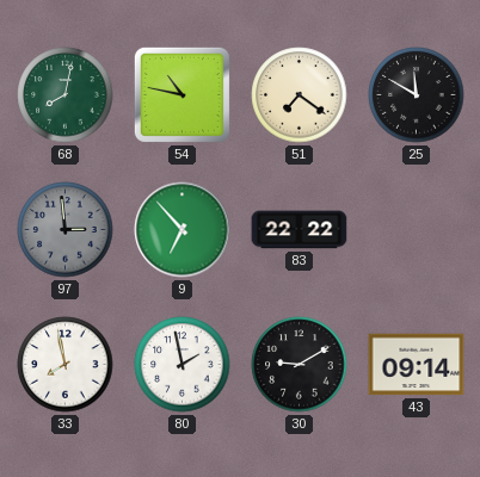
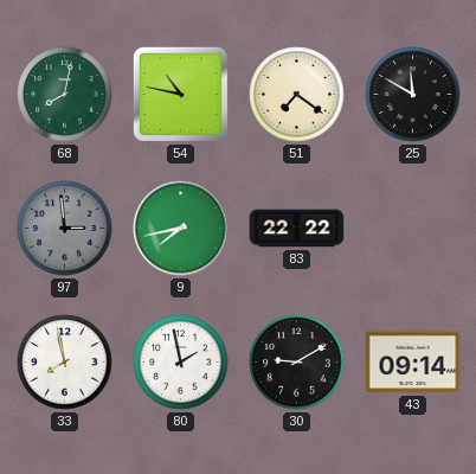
9: 6:53 -> 7:43 (181, 229)
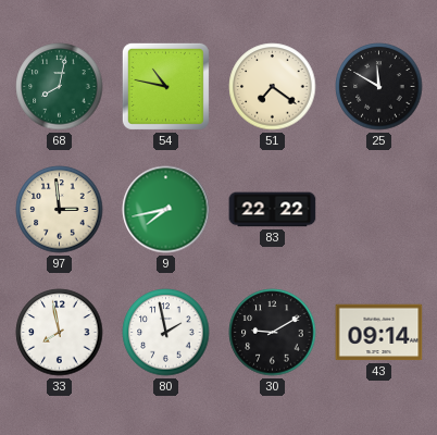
97 dial: grey -> cream (60, 210)
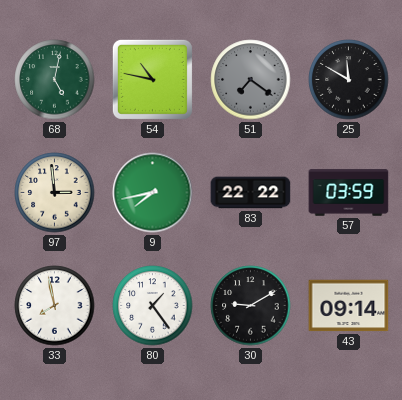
68: 8:02 -> 5:02 (55, 80)
51 dial: cream -> grey (251, 80)
57: none -> 03:59 (349, 193)
80: 1:58 -> 1:24 (153, 306)
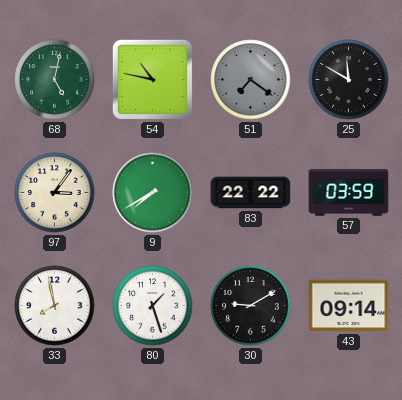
97: 2:59 -> 3:06 (55, 193)
9: 7:43 -> 7:40 (153, 193)
80: 1:24 -> 1:27 (153, 306)
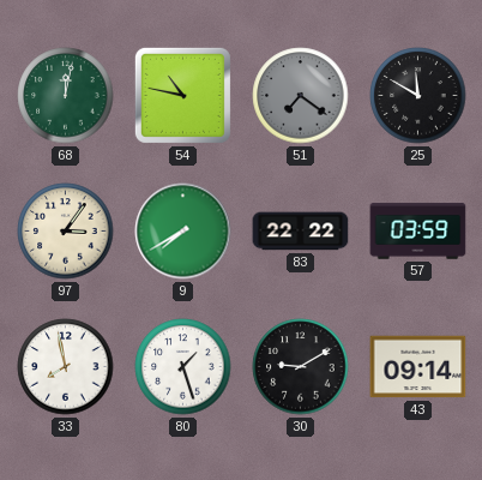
68: 5:02 -> 12:02 (66, 96)
